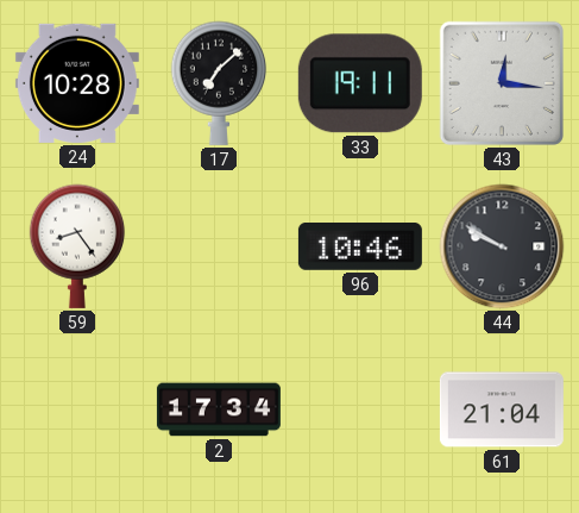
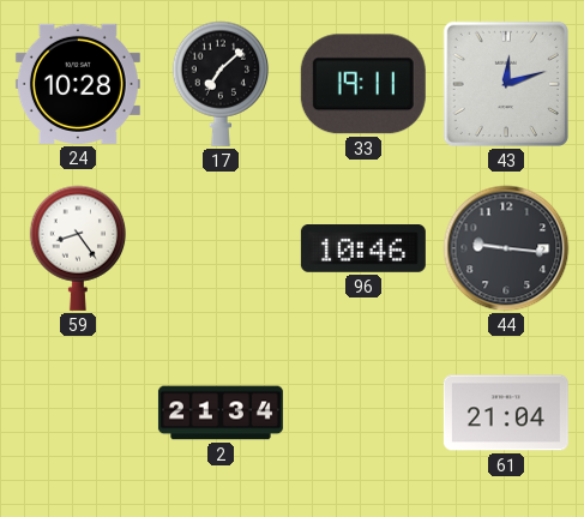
43: 12:16 -> 12:12 (506, 84)
44: 9:50 -> 9:16 (506, 248)
2: 17:34 -> 21:34 (221, 413)
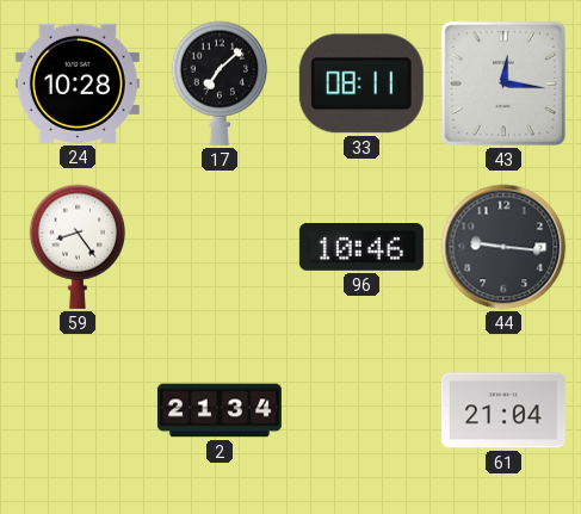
33: 19:11 -> 08:11 (361, 83)
43: 12:12 -> 12:16 (503, 83)
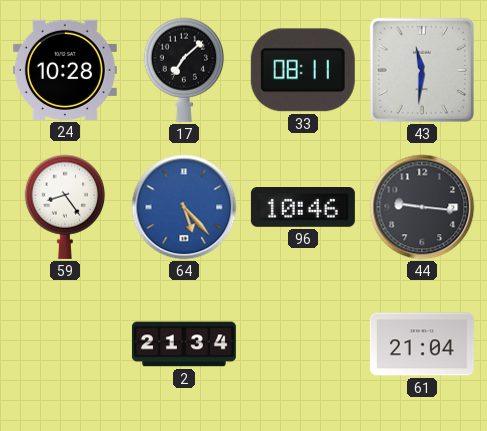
43: 12:16 -> 11:31 (422, 70)
64: none -> 5:23 (184, 207)
